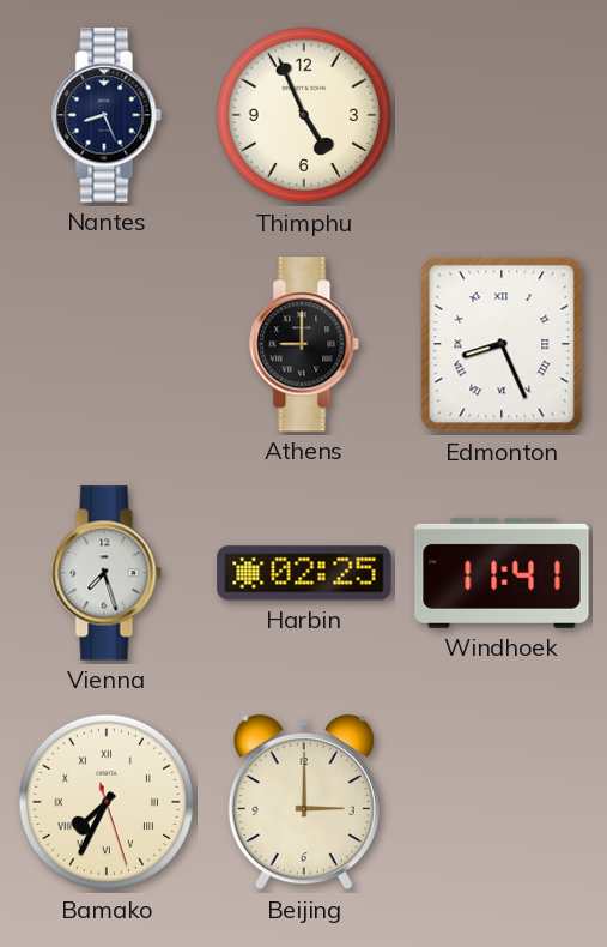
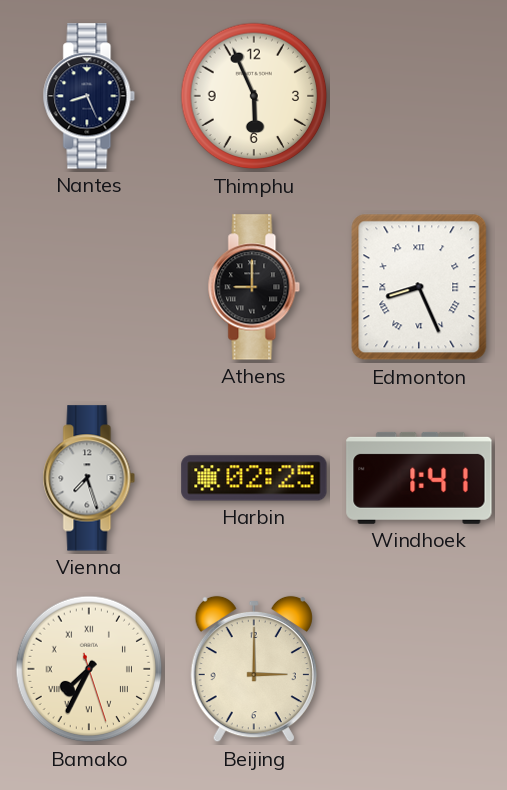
Thimphu: 4:56 -> 5:56 (254, 96)
Windhoek: 11:41 -> 1:41 (419, 478)
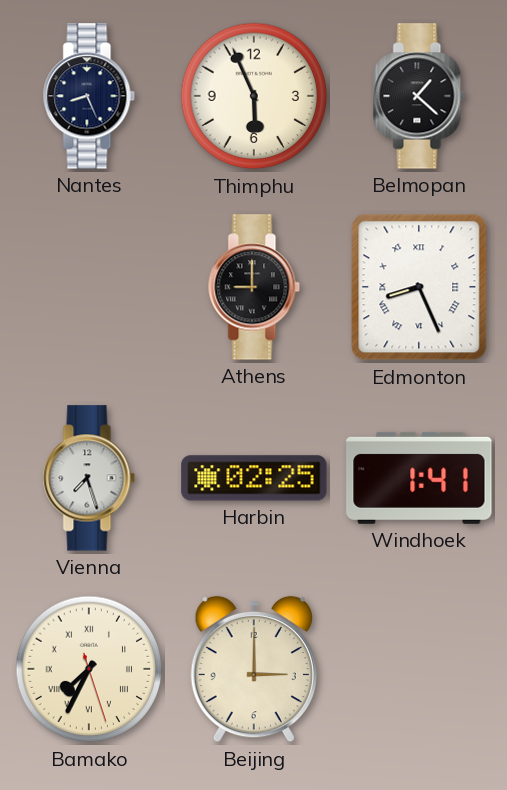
Belmopan: none -> 1:22 (419, 96)
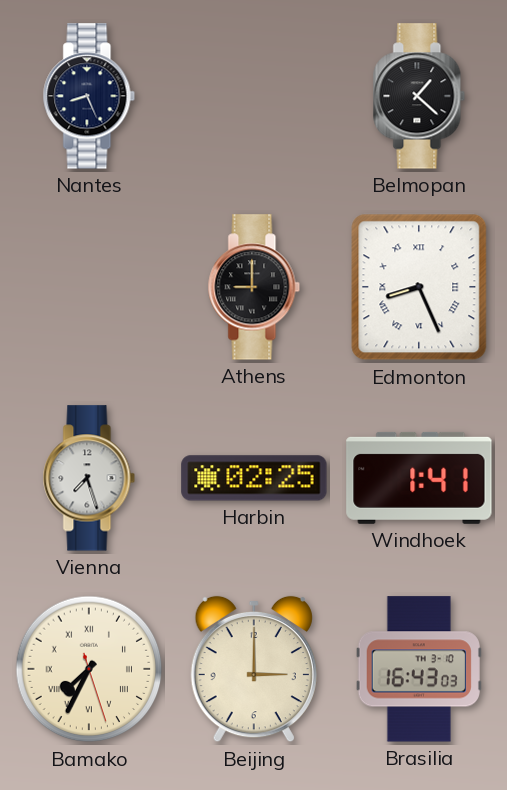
Thimphu: 5:56 -> none (254, 96)
Brasilia: none -> 16:43 (419, 669)
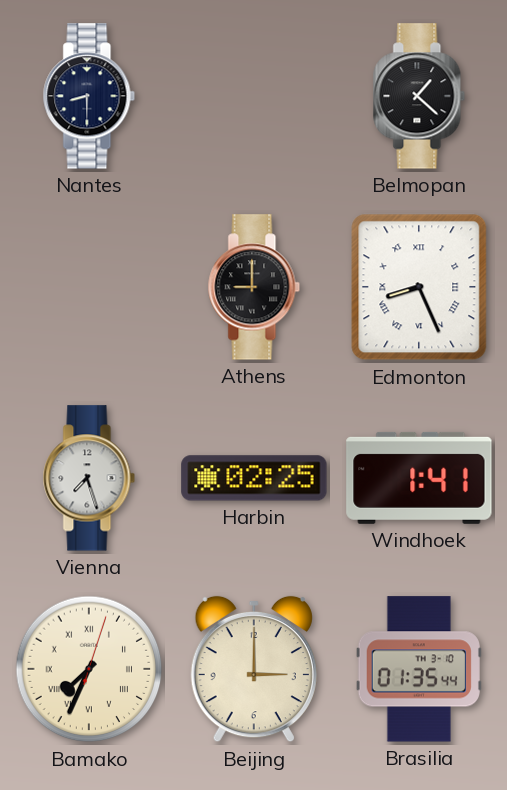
Nantes: 8:26 -> 8:30 (89, 96)
Bamako: 7:34:27 -> 7:34:03 (89, 669)
Brasilia: 16:43 -> 01:35 (419, 669)
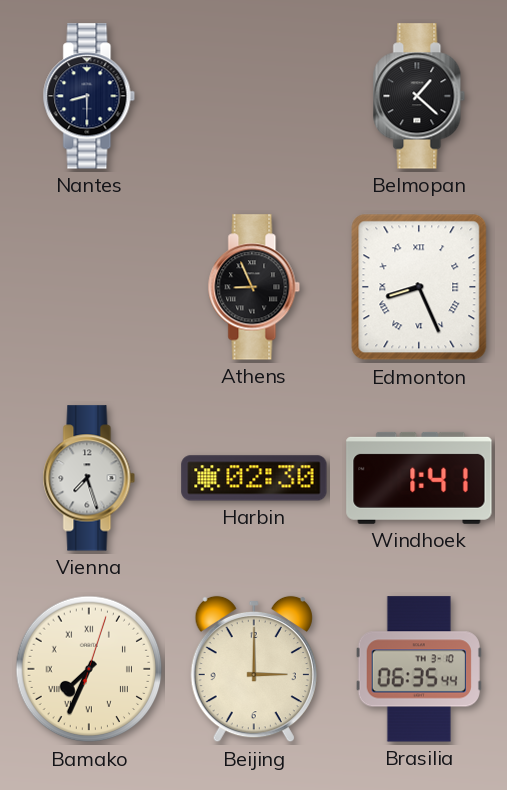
Athens: 9:00 -> 8:56 (254, 287)
Harbin: 02:25 -> 02:30 (254, 478)
Brasilia: 01:35 -> 06:35 (419, 669)
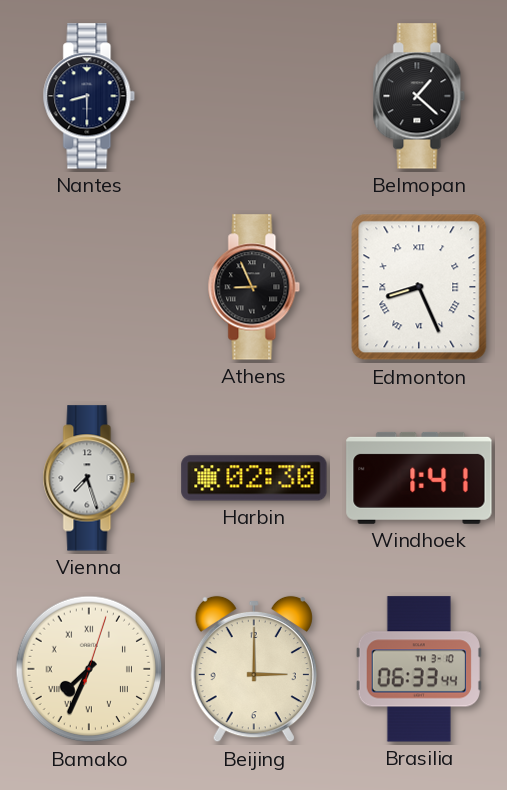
Brasilia: 06:35 -> 06:33 (419, 669)
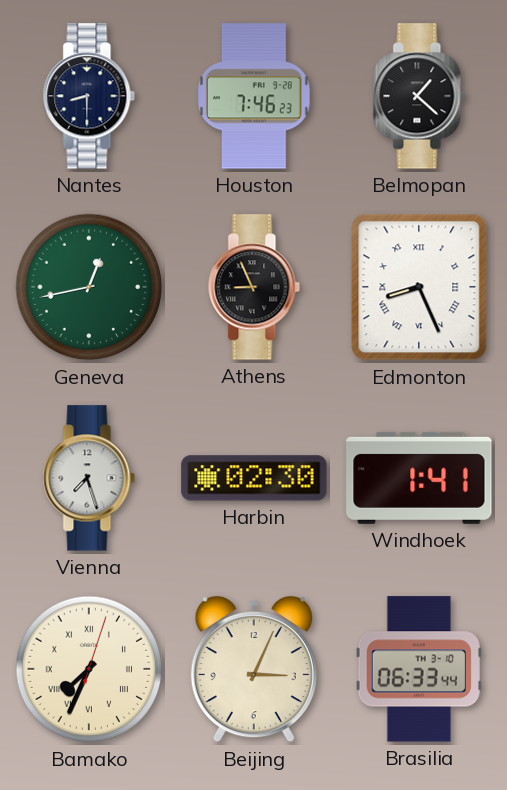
Houston: none -> 7:46 (255, 96)
Geneva: none -> 12:43 (89, 287)
Beijing: 3:00 -> 3:04 (254, 669)
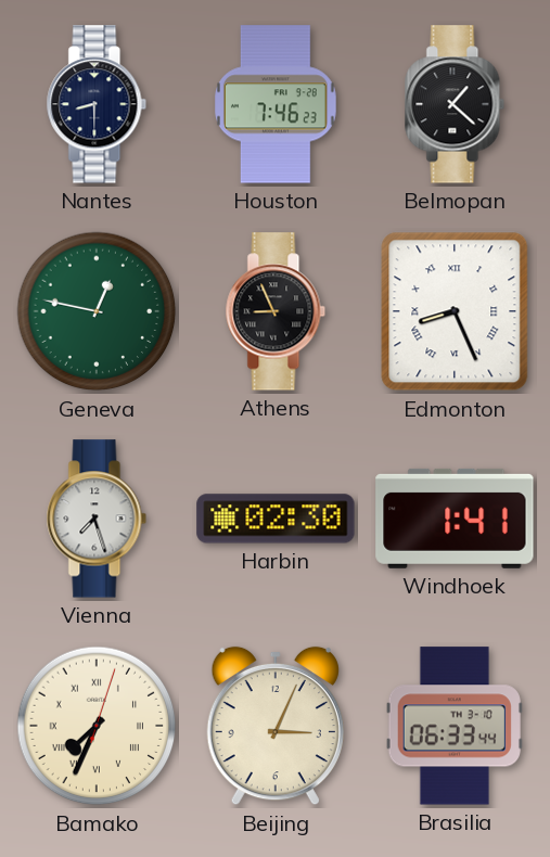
Geneva: 12:43 -> 12:47 (97, 311)
